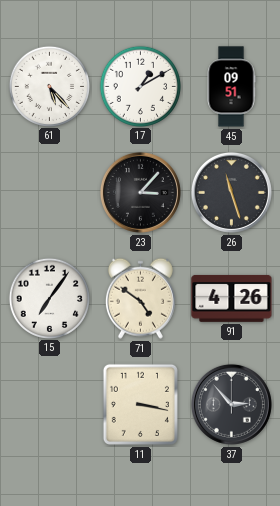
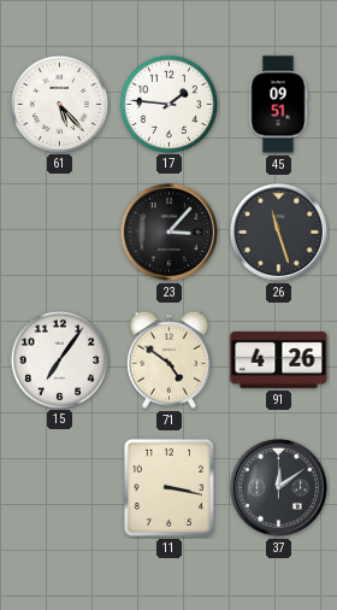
17: 1:10 -> 1:46 (168, 104)
37: 2:53 -> 12:09 (278, 487)
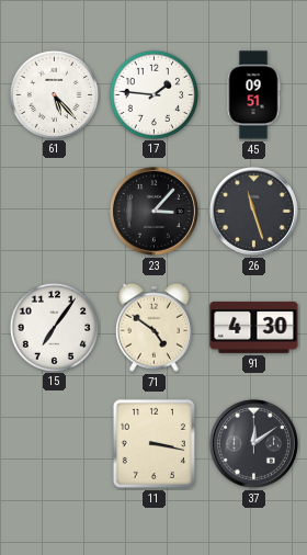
91: 4:26 -> 4:30 (254, 327)
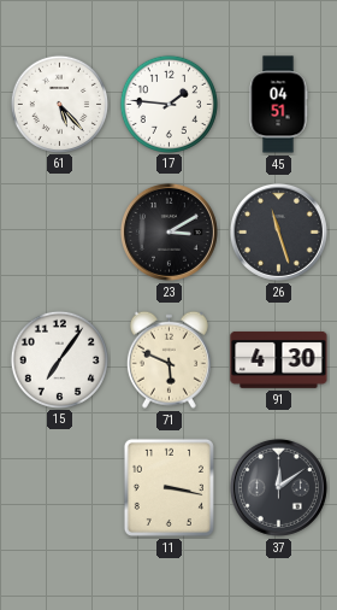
45: 09:51 -> 04:51 (278, 105)
23: 3:07 -> 3:10 (168, 231)
71: 4:51 -> 5:49 (168, 359)
